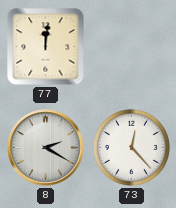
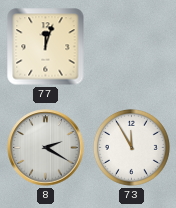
77: 12:01 -> 12:03 (46, 47)
73: 12:23 -> 11:55 (131, 147)
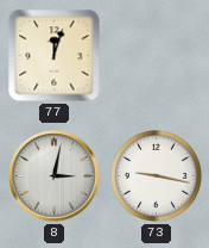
8: 2:20 -> 3:02 (55, 176)
73: 11:55 -> 9:17 (156, 175)
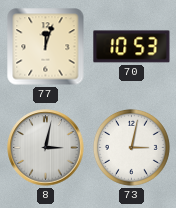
70: none -> 10:53 (132, 47)
73: 9:17 -> 3:02 (131, 147)
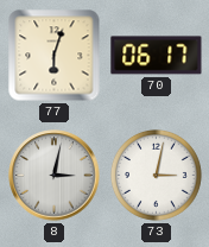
77: 12:03 -> 6:03 (55, 56)
70: 10:53 -> 06:17 (157, 56)
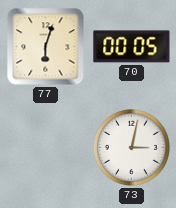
70: 06:17 -> 00:05 (132, 47)
8: 3:02 -> none (55, 176)
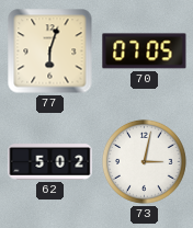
70: 00:05 -> 07:05 (145, 52)
62: none -> 5:02 (50, 162)
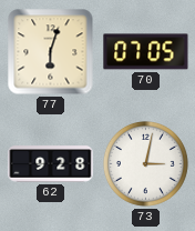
62: 5:02 -> 9:28 (51, 164)
